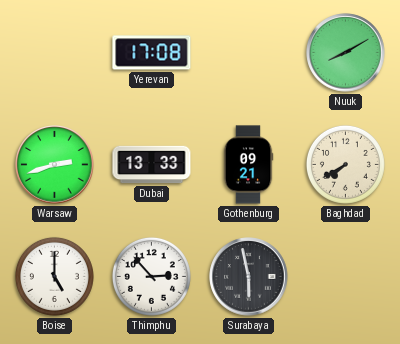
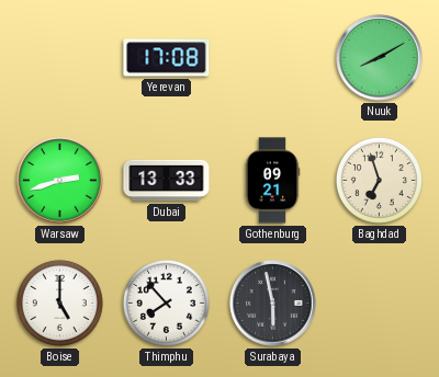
Baghdad: 7:40 -> 6:57 (379, 180)
Thimphu: 2:53 -> 7:53 (166, 302)
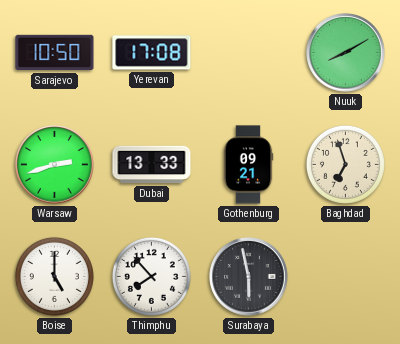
Sarajevo: none -> 10:50 (55, 53)
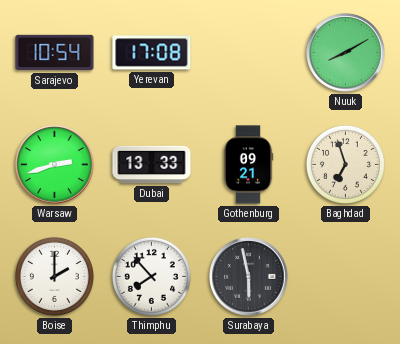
Sarajevo: 10:50 -> 10:54 (55, 53)
Boise: 5:00 -> 2:00 (54, 276)
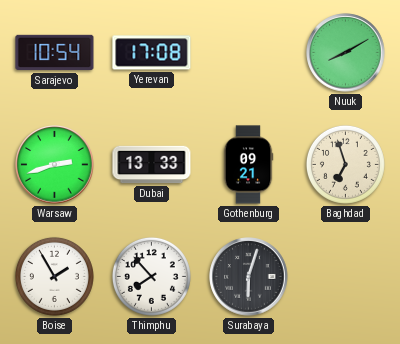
Boise: 2:00 -> 1:55 (54, 276)
Surabaya: 5:58 -> 6:03 (249, 277)
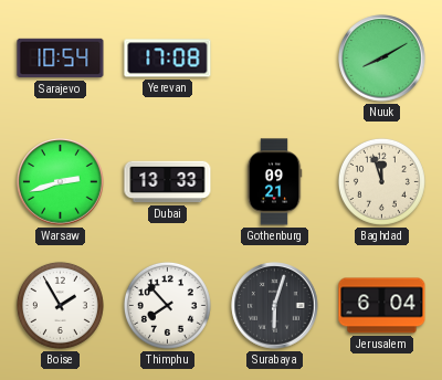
Baghdad: 6:57 -> 11:57 (381, 181)
Jerusalem: none -> 6:04 (382, 306)
